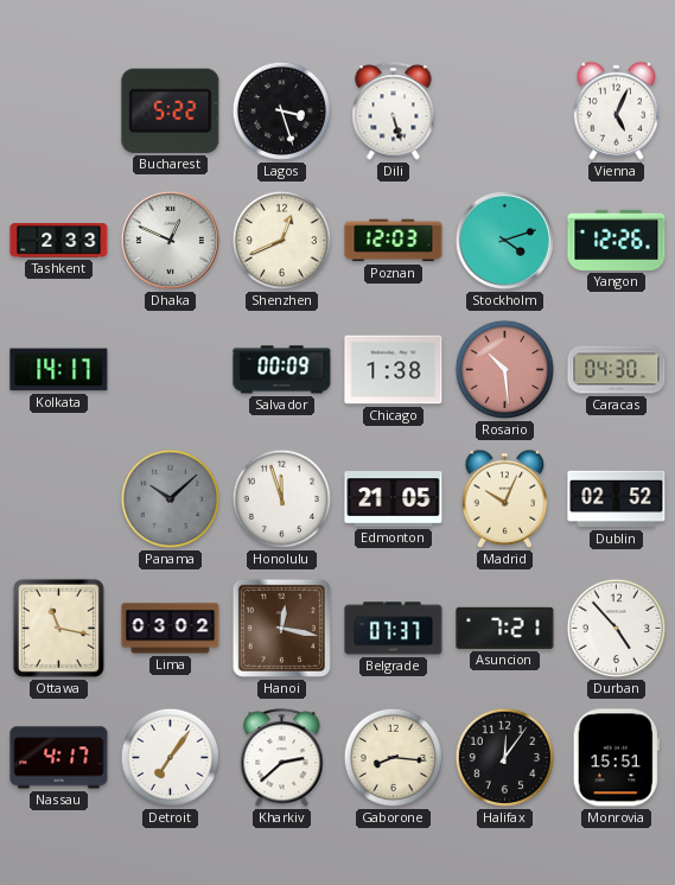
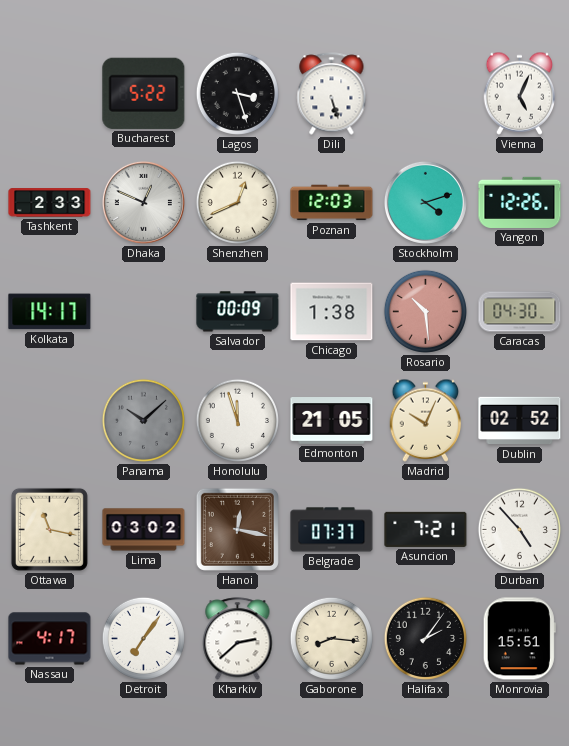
Halifax: 12:06 -> 2:06 (425, 638)
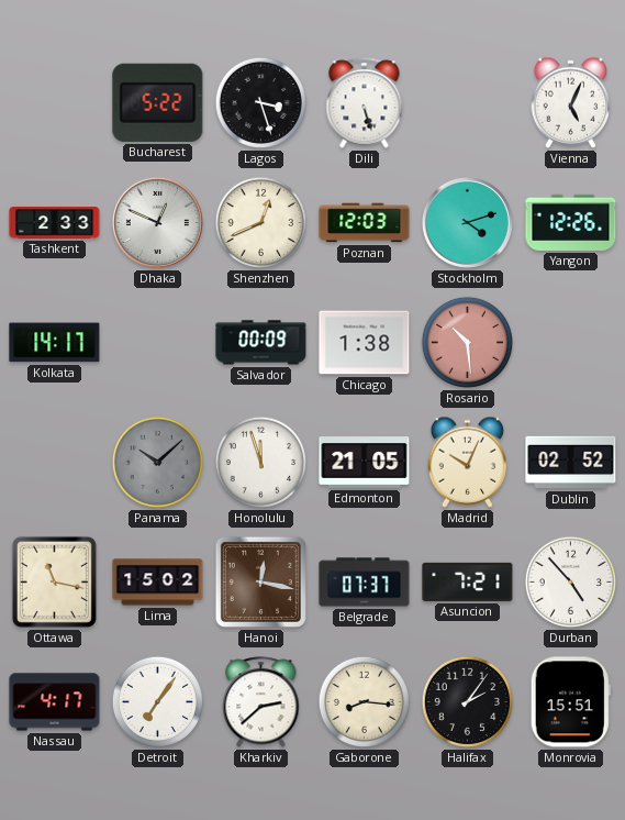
Caracas: 04:30 -> none (520, 312)
Lima: 03:02 -> 15:02 (158, 583)
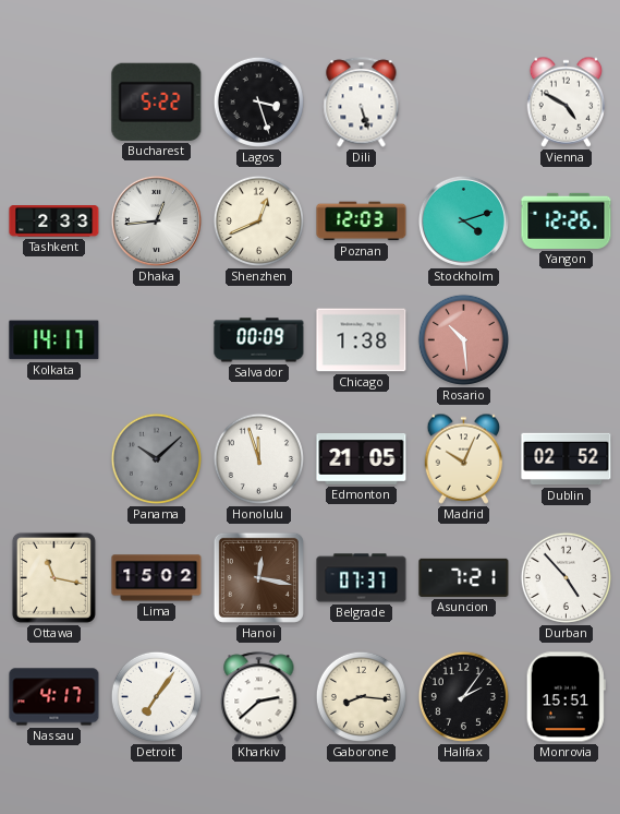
Vienna: 5:04 -> 4:50 (567, 101)
Dhaka: 12:49 -> 12:44 (156, 220)
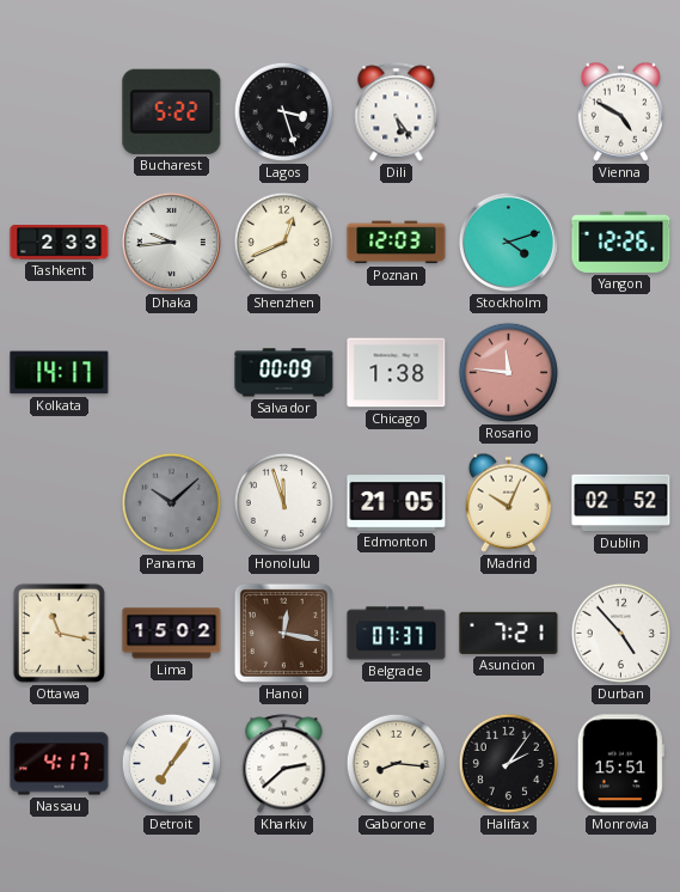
Dili: 5:27 -> 5:24 (397, 112)
Dhaka: 12:44 -> 9:44 (171, 242)
Rosario: 10:29 -> 11:46 (508, 372)
